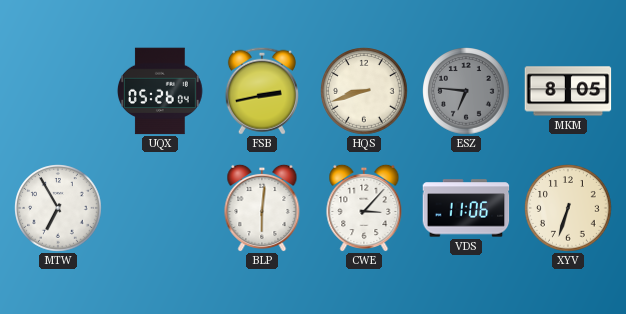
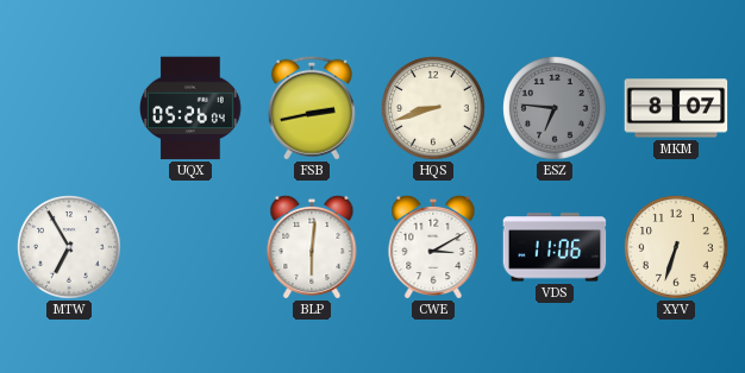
MKM: 8:05 -> 8:07 (676, 108)
CWE: 3:07 -> 3:10 (433, 247)
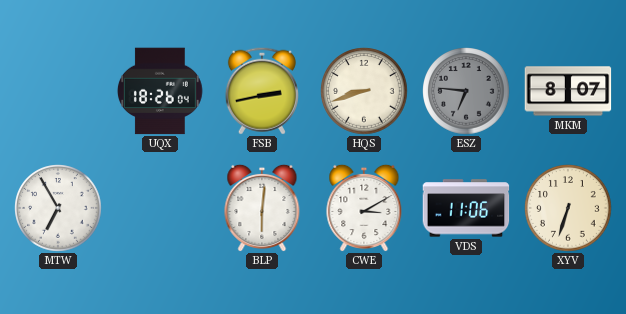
UQX: 05:26 -> 18:26 (160, 91)
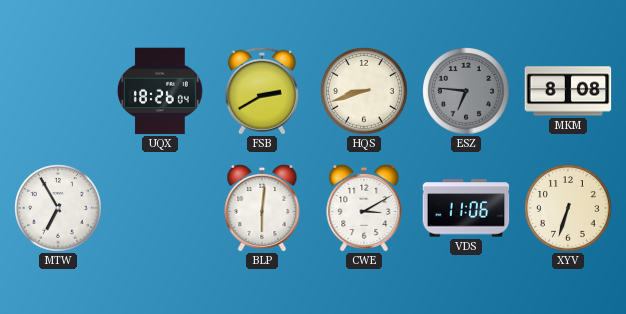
FSB: 2:43 -> 2:40 (262, 91)
MKM: 8:07 -> 8:08 (568, 91)
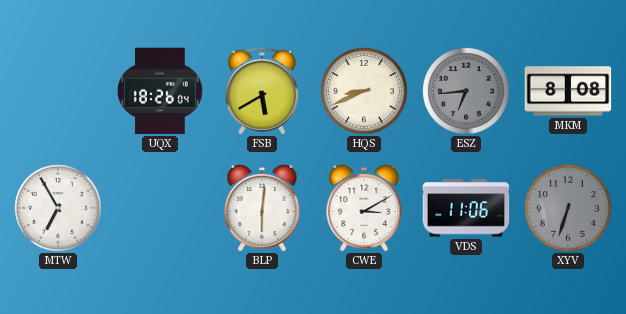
FSB: 2:40 -> 5:40 (262, 91)
HQS: 8:42 -> 8:41 (364, 91)
ESZ: 6:46 -> 6:44 (466, 91)
XYV dial: cream -> grey (568, 208)
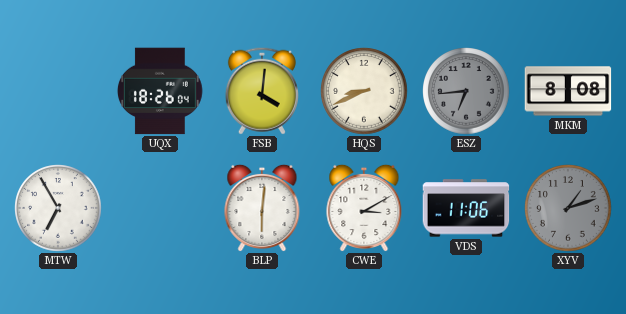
FSB: 5:40 -> 4:01 (262, 91)
XYV: 6:33 -> 1:12 (568, 208)
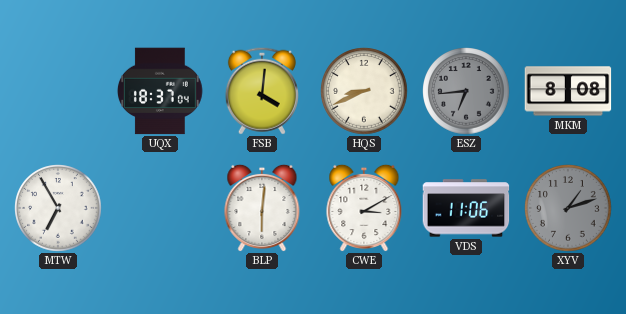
UQX: 18:26 -> 18:37 (160, 91)
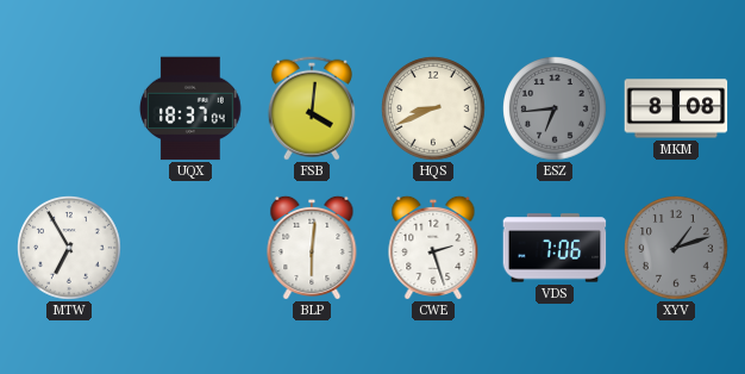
CWE: 3:10 -> 2:27 (433, 248)
VDS: 11:06 -> 7:06 (555, 248)
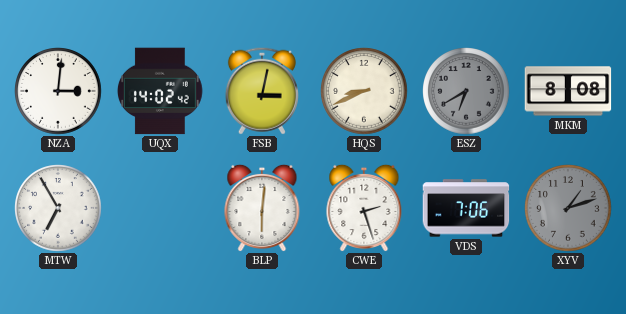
NZA: none -> 3:01 (58, 91)
UQX: 18:37 -> 14:02 (160, 91)
FSB: 4:01 -> 3:02 (262, 91)
ESZ: 6:44 -> 6:40 (466, 91)
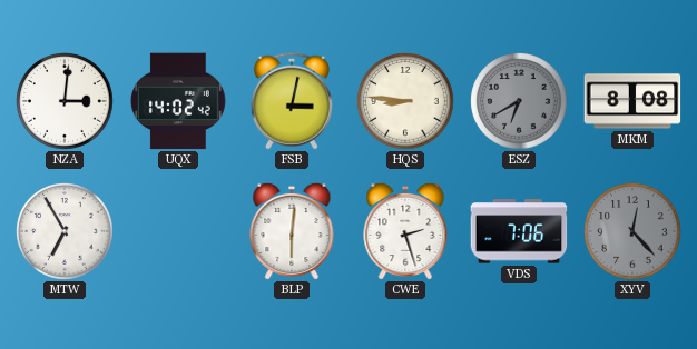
HQS: 8:41 -> 8:46 (405, 101)
XYV: 1:12 -> 12:23 (632, 231)
